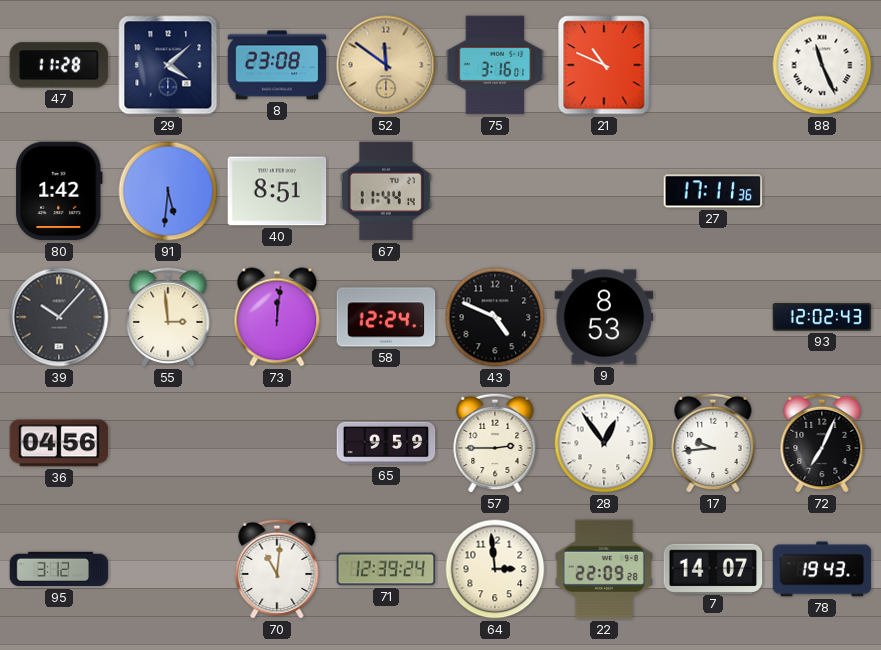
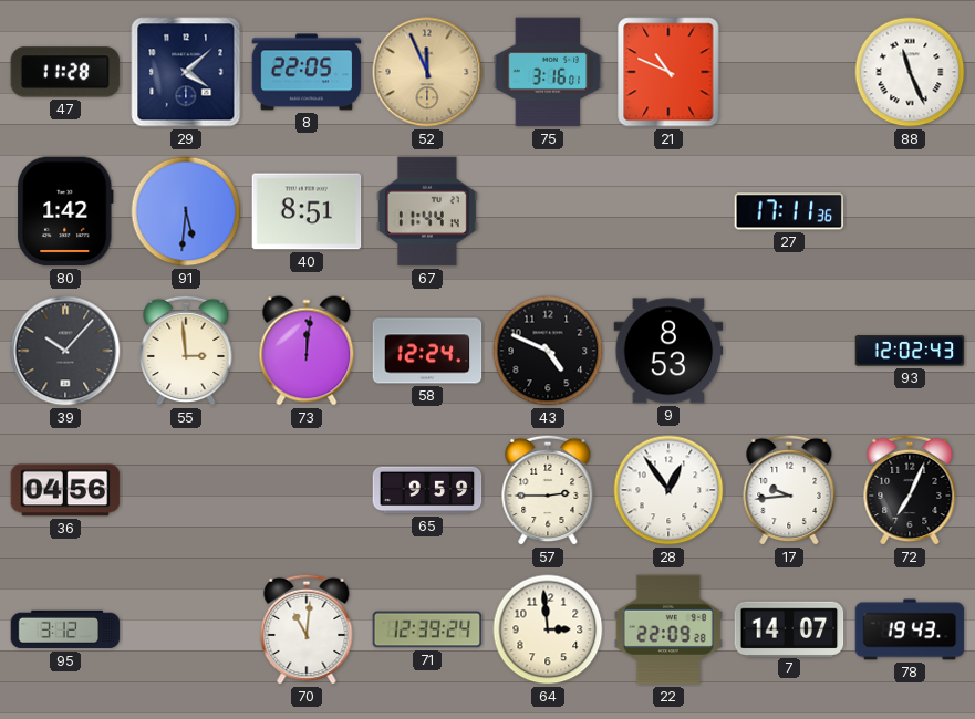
8: 23:08 -> 22:05 (307, 72)
52: 11:51 -> 11:56 (427, 72)
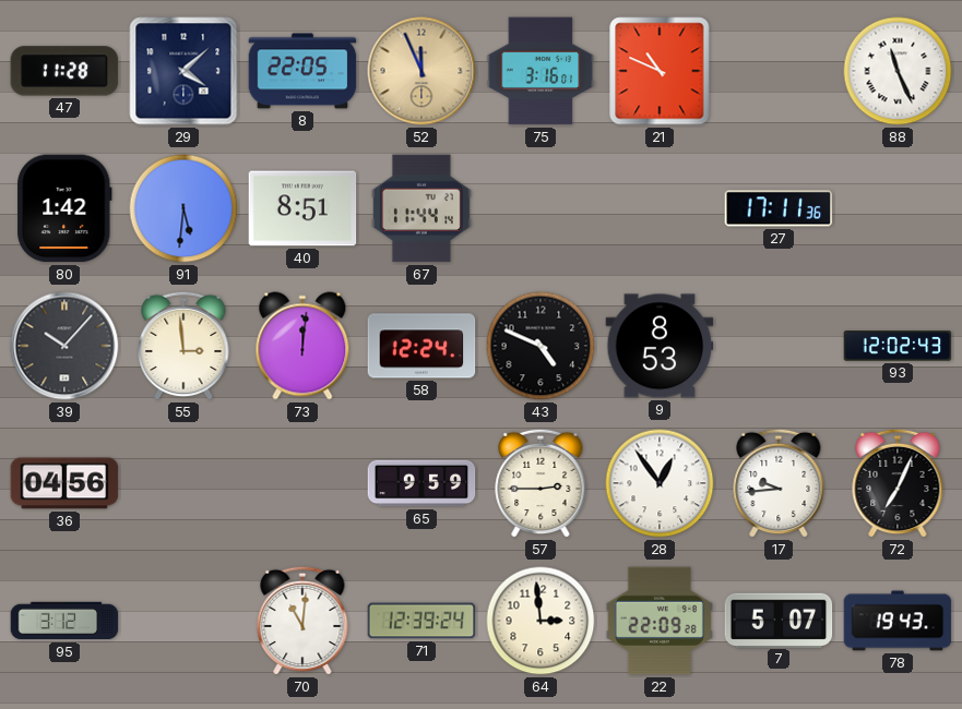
7: 14:07 -> 5:07 (779, 620)
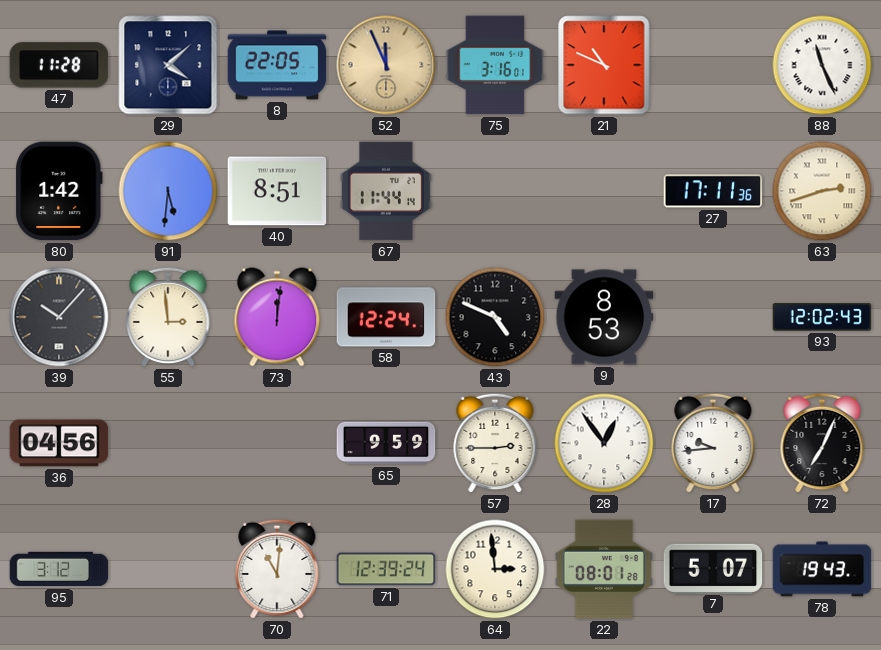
63: none -> 2:42 (822, 191)
22: 22:09 -> 08:01 (604, 569)
